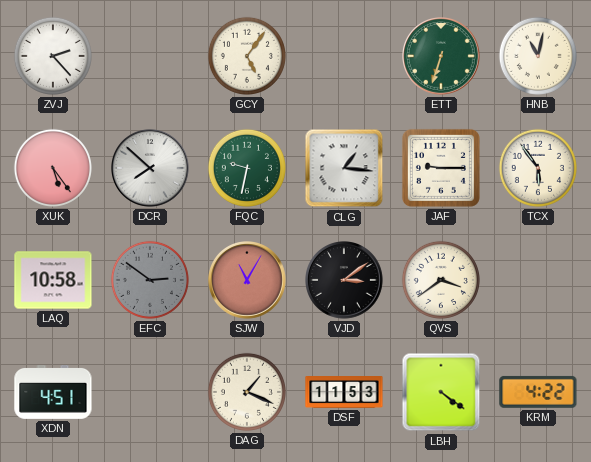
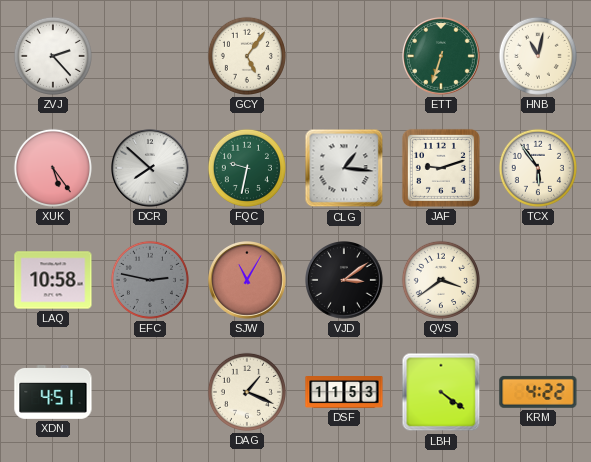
JAF: 9:15 -> 9:12 (441, 168)
EFC: 2:51 -> 2:47 (150, 280)
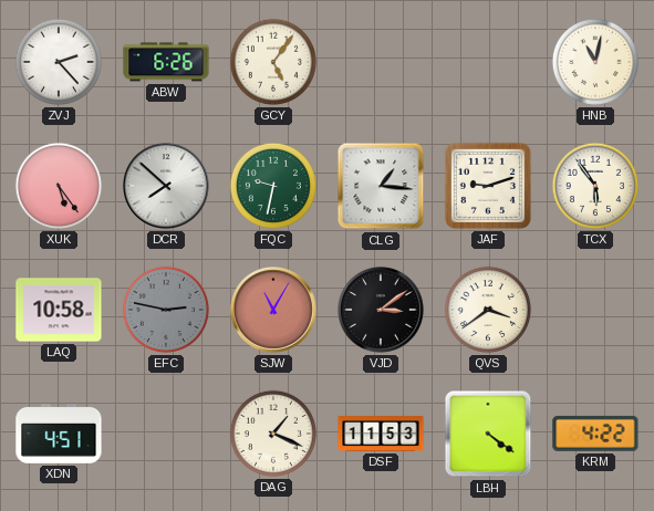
ABW: none -> 6:26 (166, 62)
ETT: 6:33 -> none (442, 57)
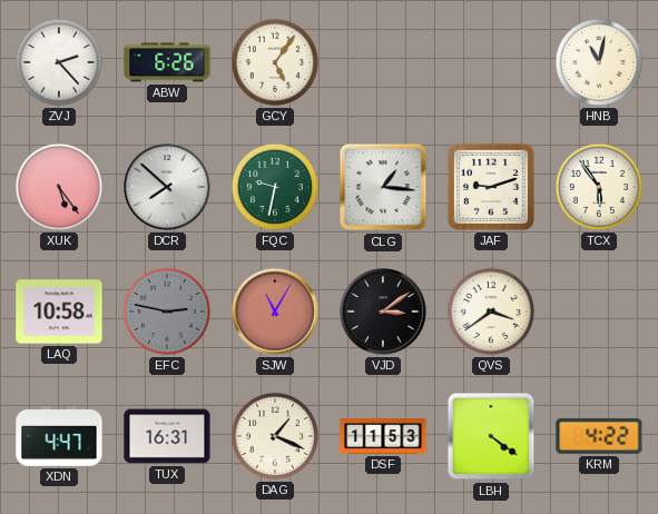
XDN: 4:51 -> 4:47 (59, 437)
TUX: none -> 16:31 (167, 436)
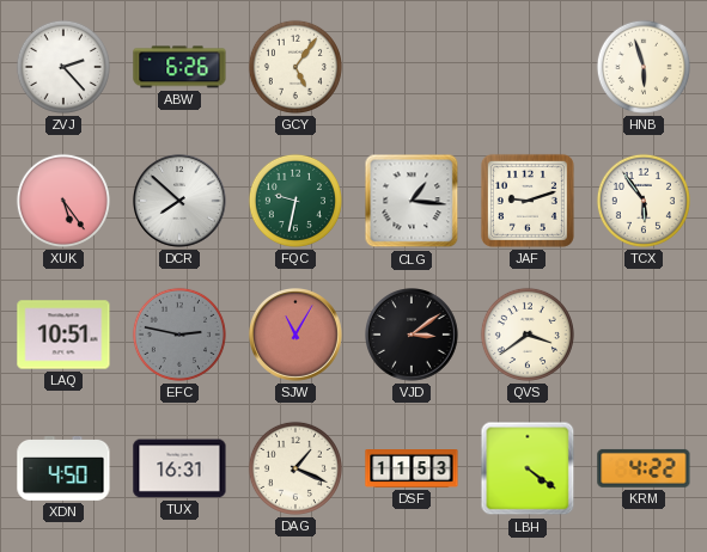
HNB: 11:02 -> 5:57 (644, 67)
LAQ: 10:58 -> 10:51 (63, 335)
XDN: 4:47 -> 4:50 (63, 470)
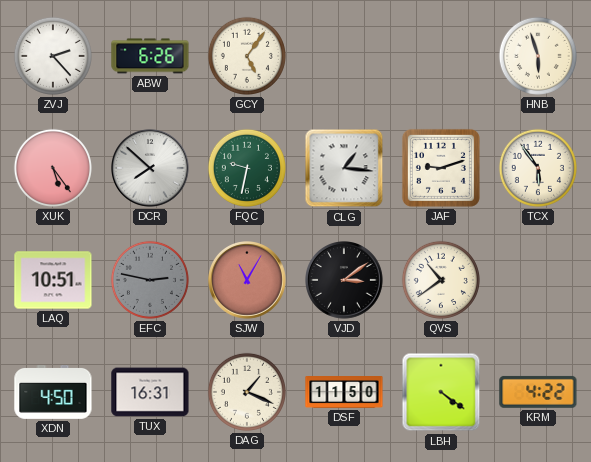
QVS: 3:39 -> 10:39 (441, 280)
DSF: 11:53 -> 11:50 (344, 393)
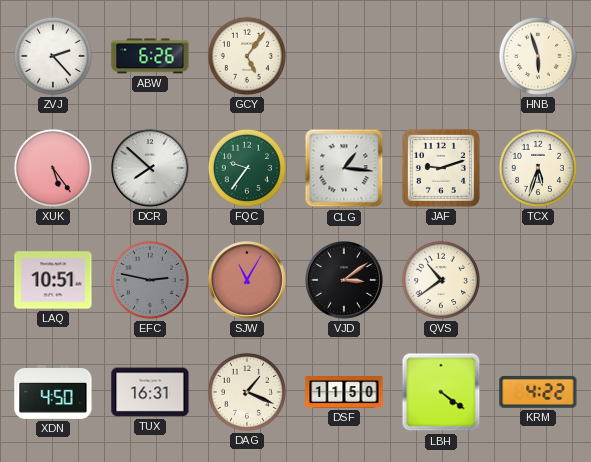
FQC: 9:32 -> 9:36 (247, 168)
TCX: 5:54 -> 5:33 (538, 168)
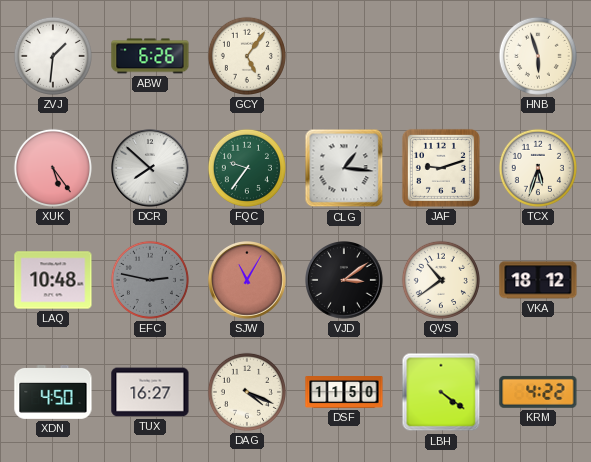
ZVJ: 2:23 -> 1:31 (53, 56)
LAQ: 10:51 -> 10:48 (53, 280)
VKA: none -> 18:12 (538, 280)
TUX: 16:31 -> 16:27 (150, 392)
DAG: 1:19 -> 4:19 (247, 392)
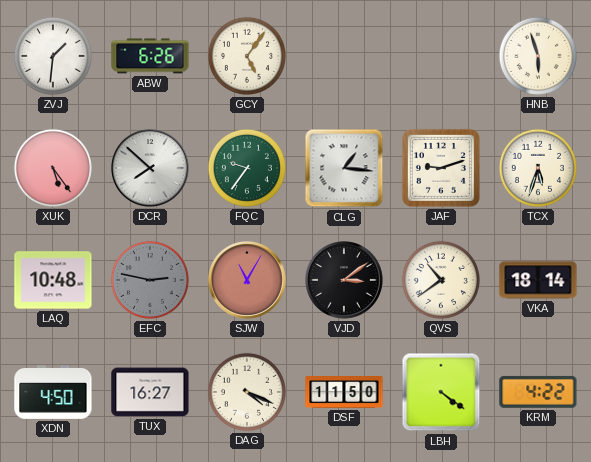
VKA: 18:12 -> 18:14 (538, 280)
